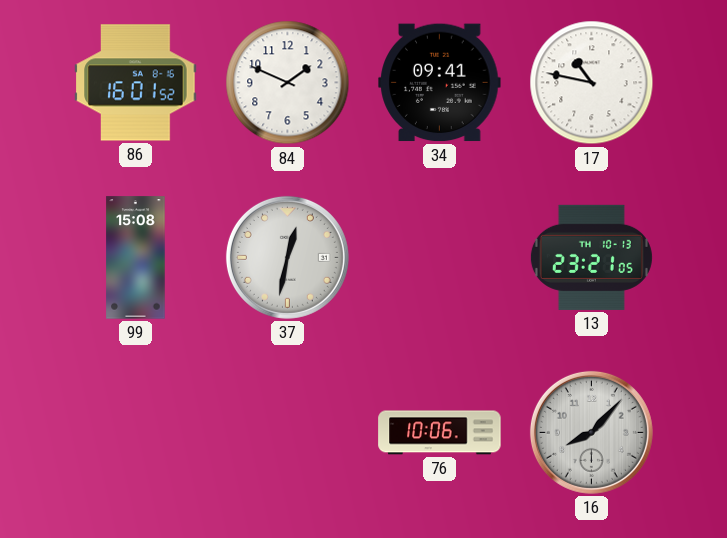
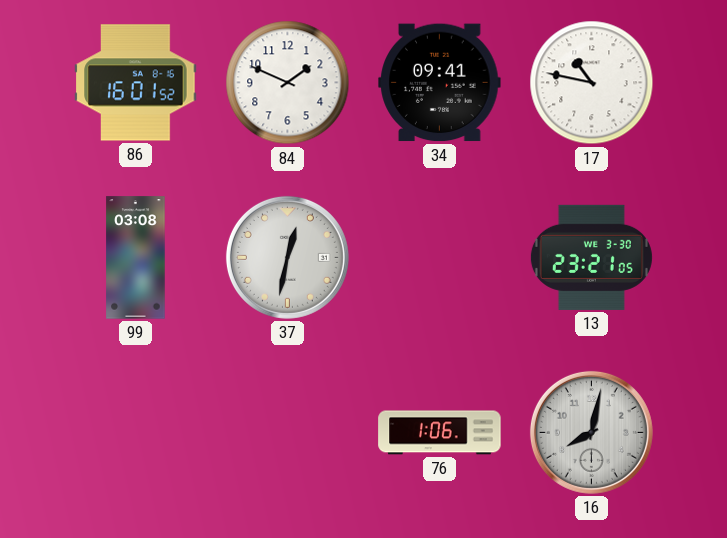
99: 15:08 -> 03:08 (136, 258)
13 date: TH 10-13 -> WE 3-30 (591, 257)
76: 10:06 -> 1:06 (440, 433)
16: 8:07 -> 8:02 (591, 432)
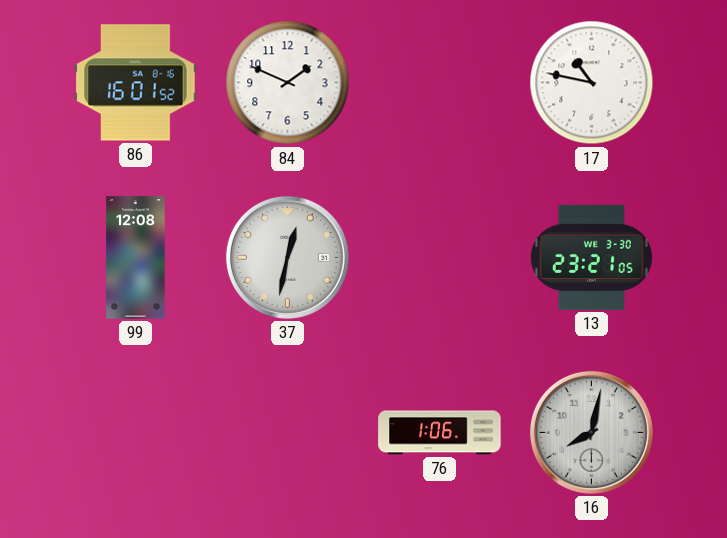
34: 09:41 -> none (440, 83)
99: 03:08 -> 12:08 (136, 258)
